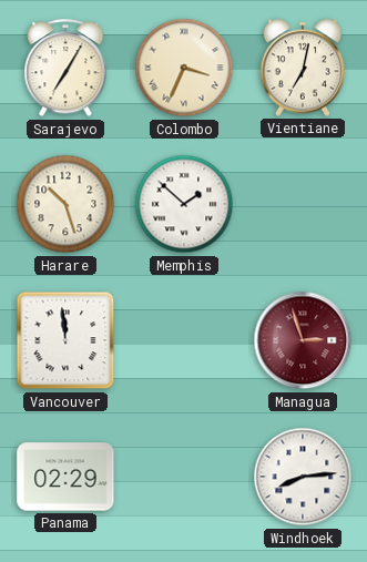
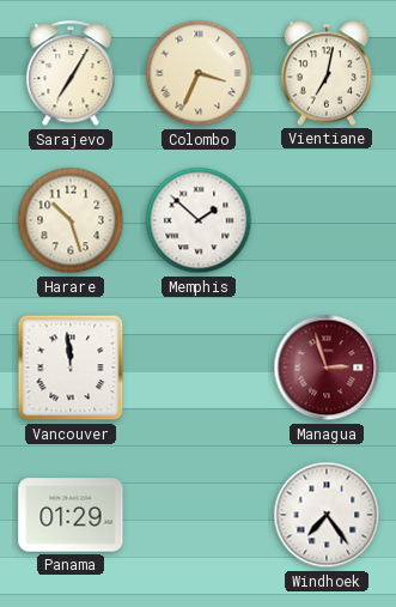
Panama: 02:29 -> 01:29 (71, 515)
Windhoek: 8:14 -> 7:24 (327, 515)
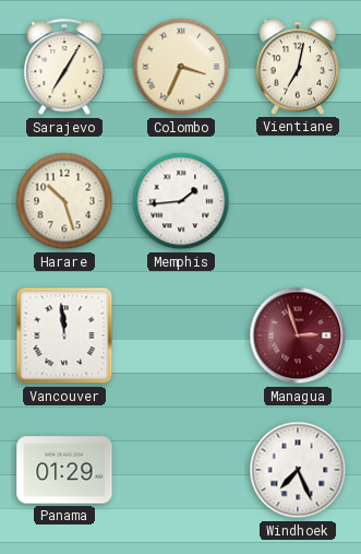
Memphis: 1:52 -> 1:44 (181, 201)
Windhoek: 7:24 -> 7:26 (298, 470)
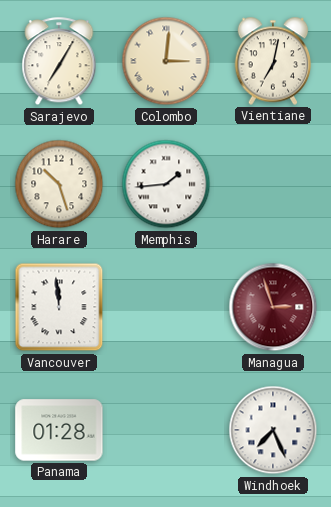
Colombo: 3:34 -> 3:01 (166, 61)
Panama: 01:29 -> 01:28 (59, 430)
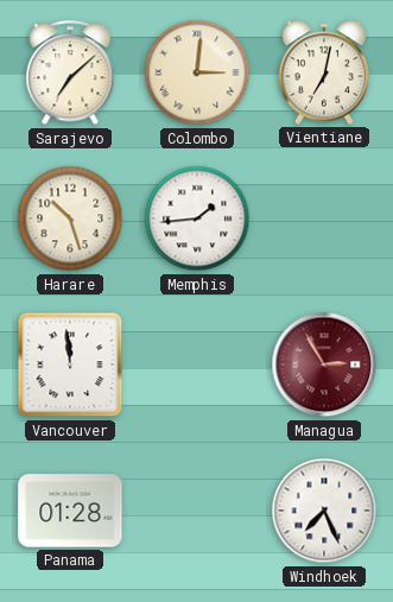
Sarajevo: 7:05 -> 7:08 (70, 74)
Managua: 2:57 -> 2:55 (324, 365)
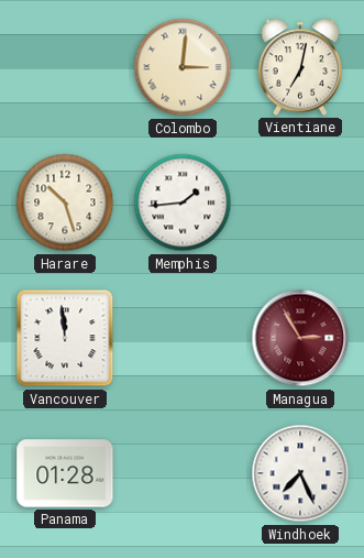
Sarajevo: 7:08 -> none (70, 74)
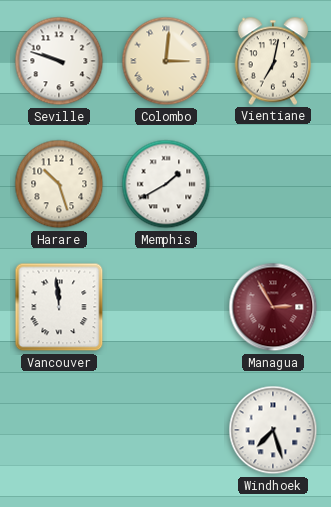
Seville: none -> 9:48 (59, 61)
Memphis: 1:44 -> 1:40 (166, 184)
Panama: 01:28 -> none (65, 473)
Windhoek: 7:26 -> 7:27 (273, 430)
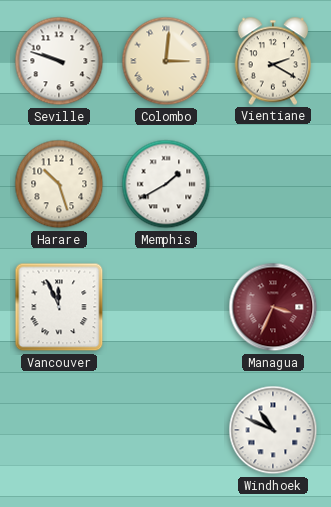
Vientiane: 7:02 -> 2:20 (273, 61)
Vancouver: 11:59 -> 11:56 (59, 307)
Managua: 2:55 -> 3:34 (273, 307)
Windhoek: 7:27 -> 10:49 (273, 430)
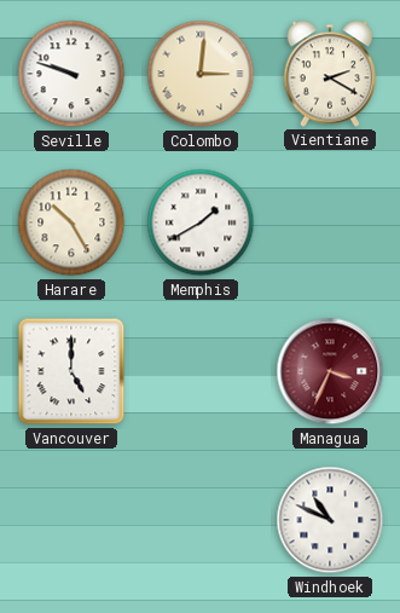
Harare: 10:27 -> 10:25 (71, 222)
Vancouver: 11:56 -> 5:00 (71, 371)
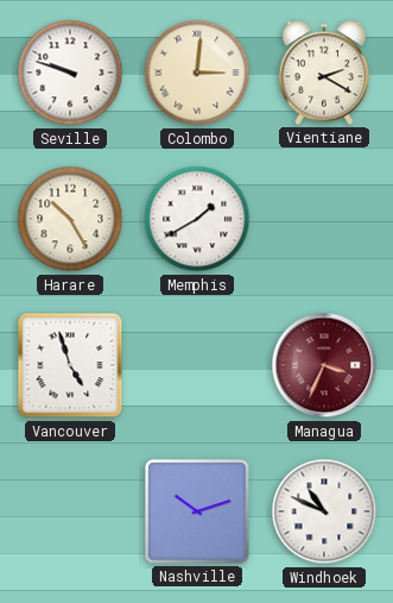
Vancouver: 5:00 -> 4:57 (70, 365)
Nashville: none -> 10:12 (198, 513)
